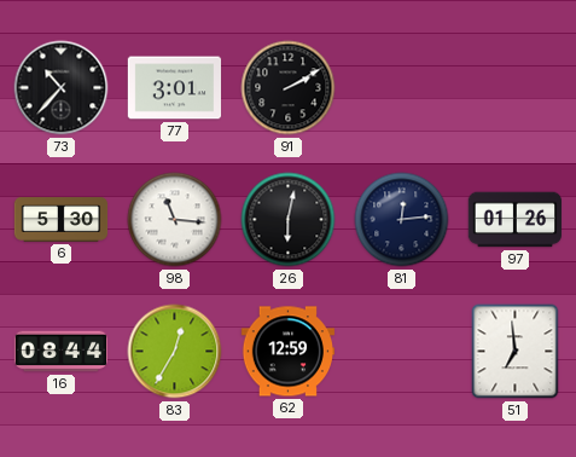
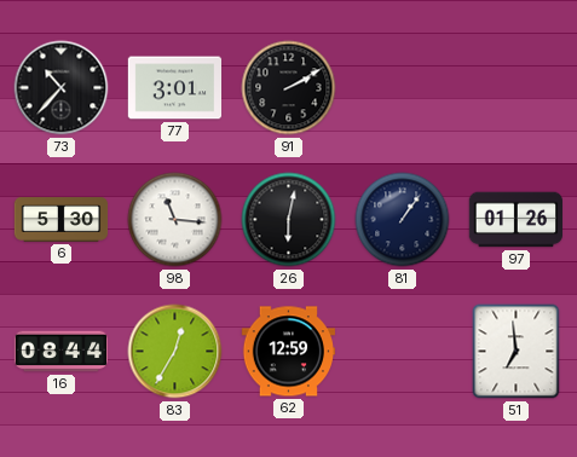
81: 12:14 -> 1:06 (403, 220)
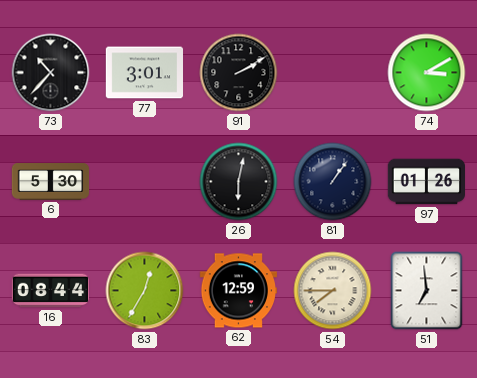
74: none -> 3:10 (427, 73)
98: 11:16 -> none (175, 220)
54: none -> 7:45 (333, 291)
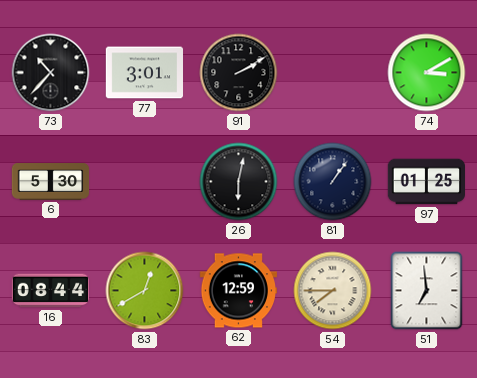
97: 01:26 -> 01:25 (427, 182)
83: 12:35 -> 12:40 (145, 291)
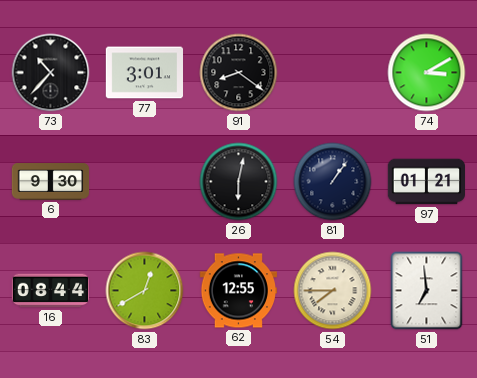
91: 2:10 -> 8:21 (239, 73)
6: 5:30 -> 9:30 (51, 182)
97: 01:25 -> 01:21 (427, 182)
62: 12:59 -> 12:55 (238, 291)
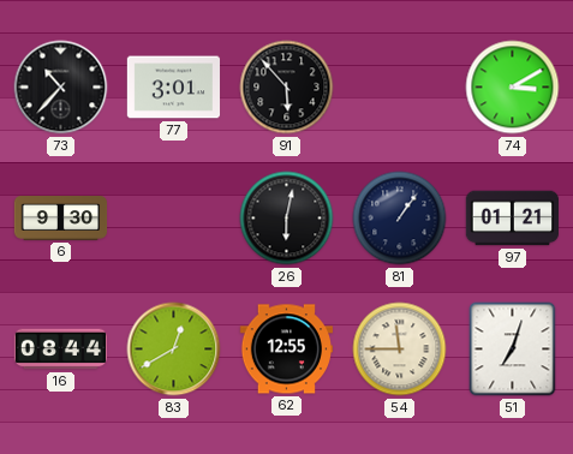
91: 8:21 -> 5:53 (287, 88)
54: 7:45 -> 11:45 (400, 350)
51: 6:59 -> 7:03 (513, 350)
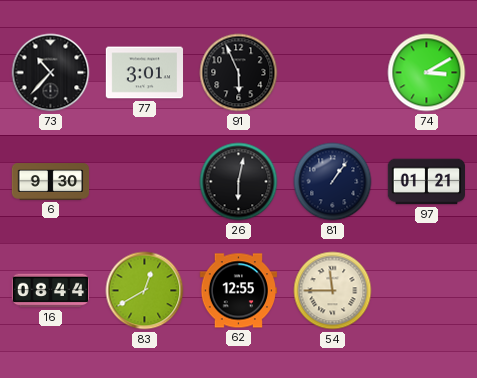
91: 5:53 -> 5:56 (239, 73)
51: 7:03 -> none (513, 350)
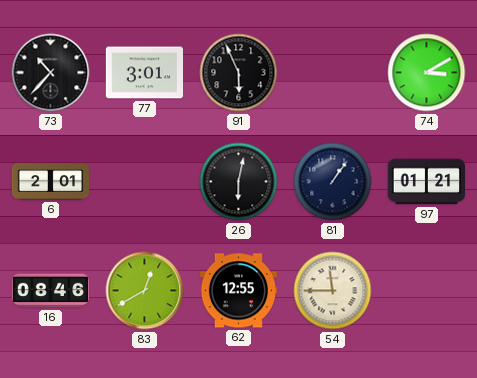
6: 9:30 -> 2:01 (51, 182)
16: 08:44 -> 08:46 (51, 291)
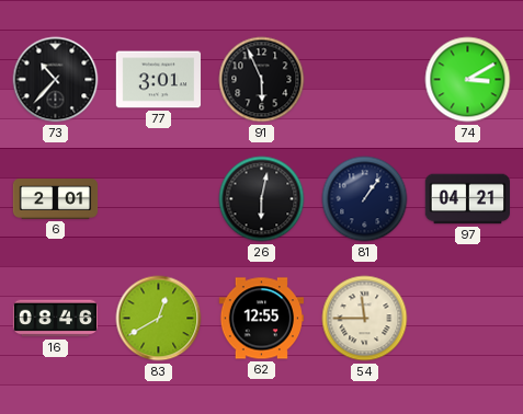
97: 01:21 -> 04:21 (468, 199)
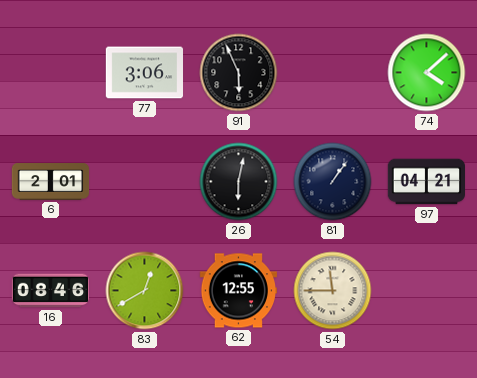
73: 10:37 -> none (56, 80)
77: 3:01 -> 3:06 (145, 73)
74: 3:10 -> 4:08 (427, 73)
